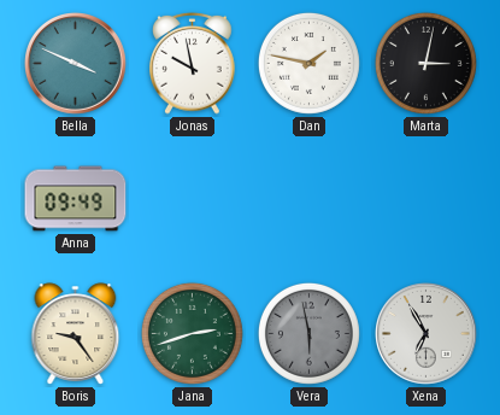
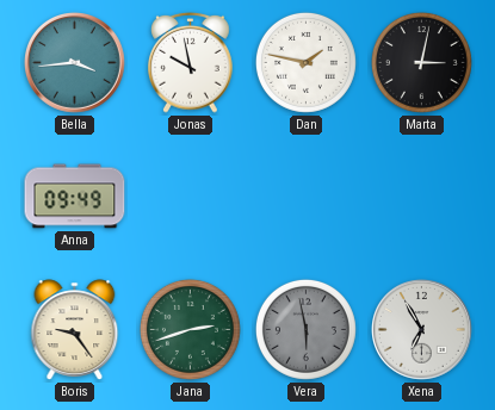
Bella: 3:49 -> 3:44 (75, 63)
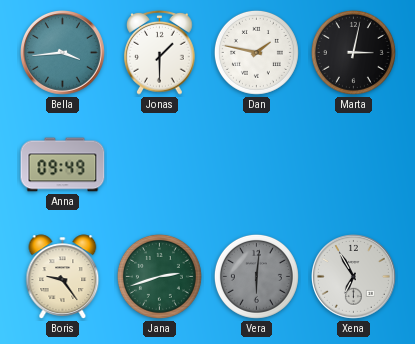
Jonas: 9:58 -> 1:30 (160, 52)
Vera: 5:58 -> 6:01 (256, 276)
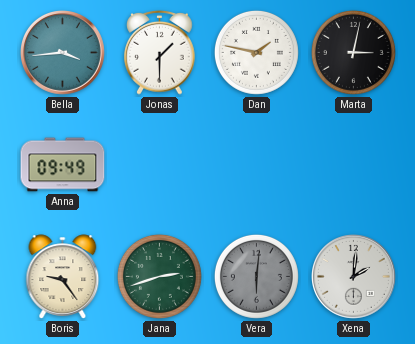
Xena: 6:55 -> 2:01 (354, 277)
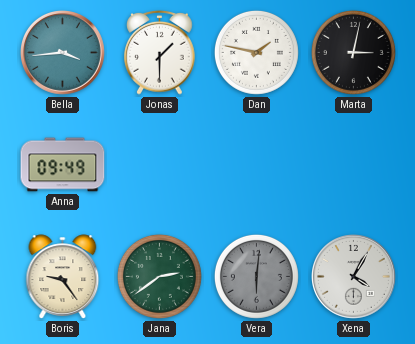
Jana: 2:42 -> 2:39 (159, 276)
Xena: 2:01 -> 4:05 (354, 277)
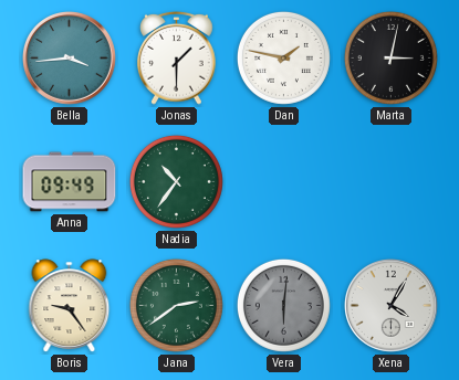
Nadia: none -> 10:36 (176, 181)
